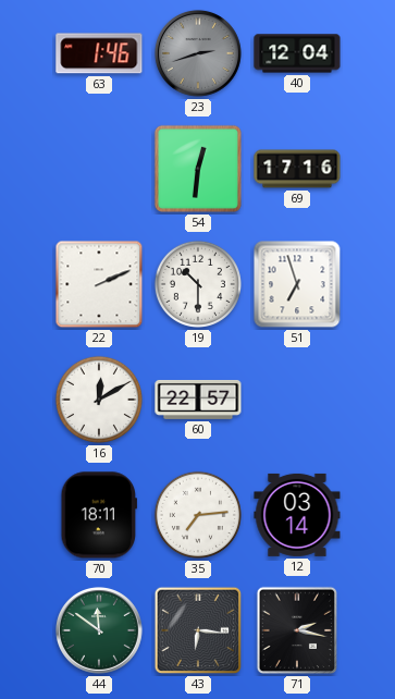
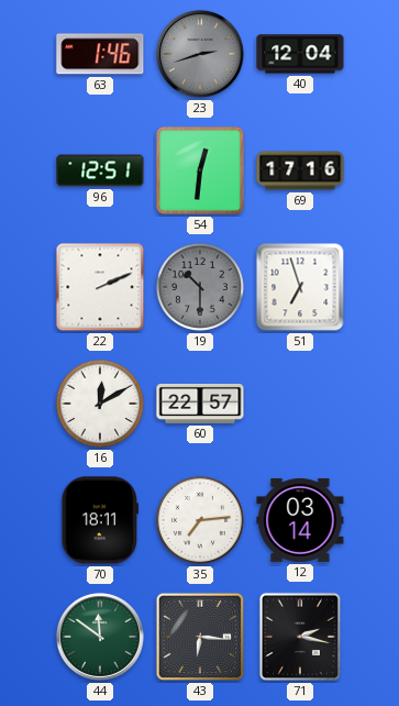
96: none -> 12:51 (100, 170)
19 dial: white -> grey (200, 287)
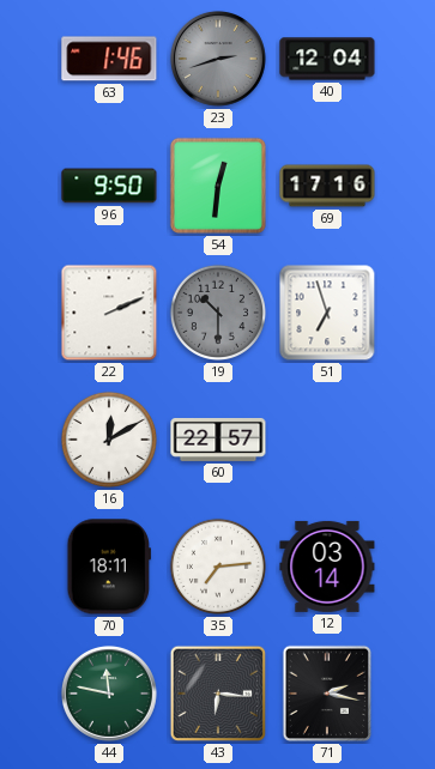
96: 12:51 -> 9:50 (109, 186)
44: 11:51 -> 11:47 (109, 694)
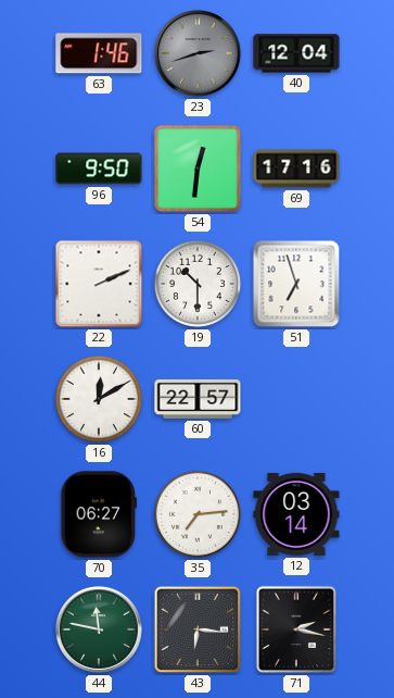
19 dial: grey -> white (198, 284)
70: 18:11 -> 06:27 (98, 514)
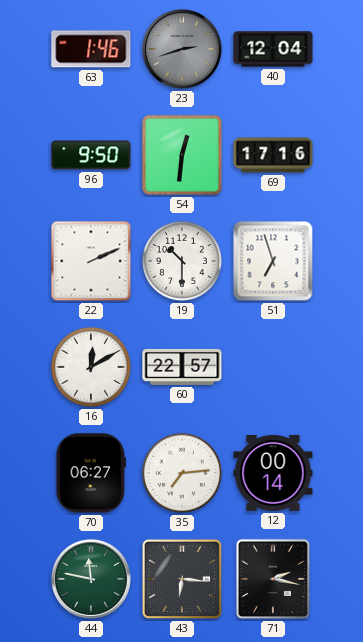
12: 03:14 -> 00:14 (273, 473)
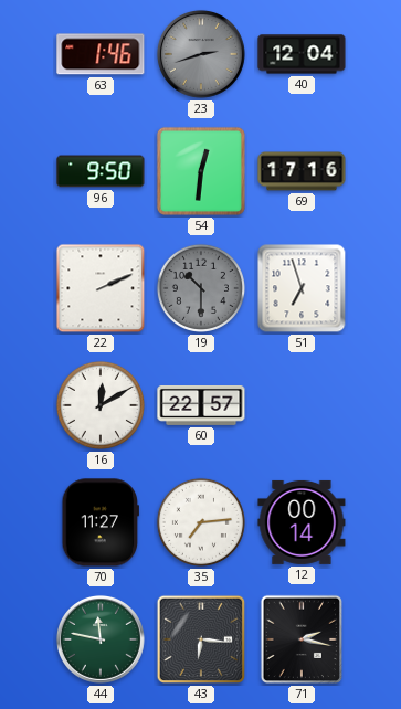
19 dial: white -> grey (201, 288)
70: 06:27 -> 11:27 (99, 522)
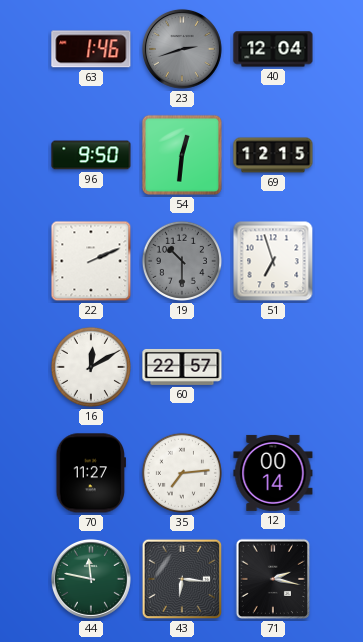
69: 17:16 -> 12:15 (273, 155)
